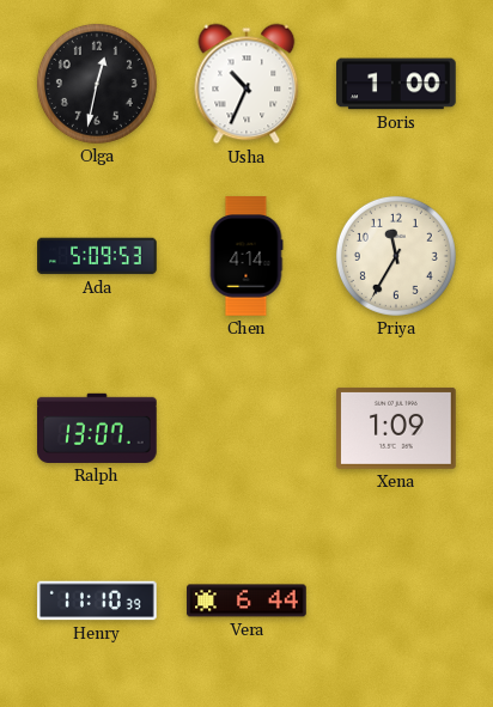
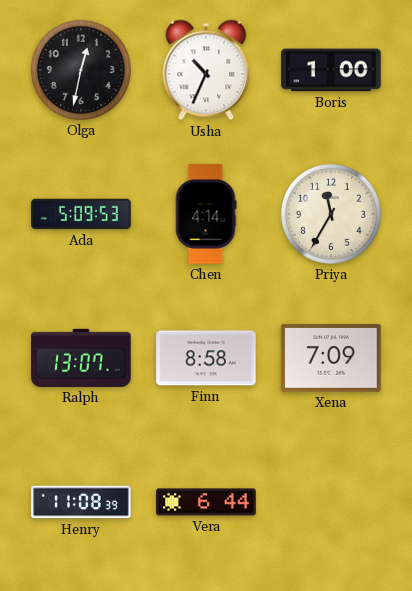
Finn: none -> 8:58 (206, 358)
Xena: 1:09 -> 7:09 (331, 358)
Henry: 11:10 -> 11:08 (81, 502)
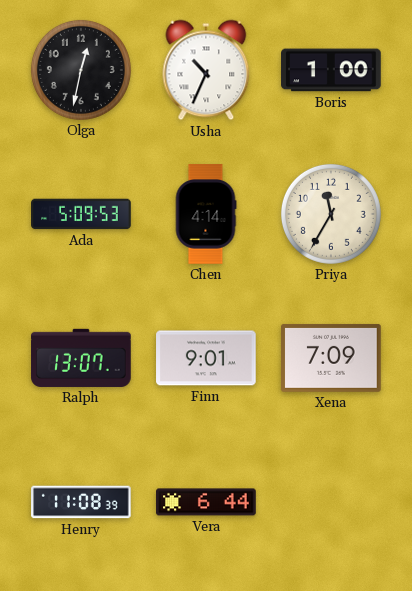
Finn: 8:58 -> 9:01 (206, 358)
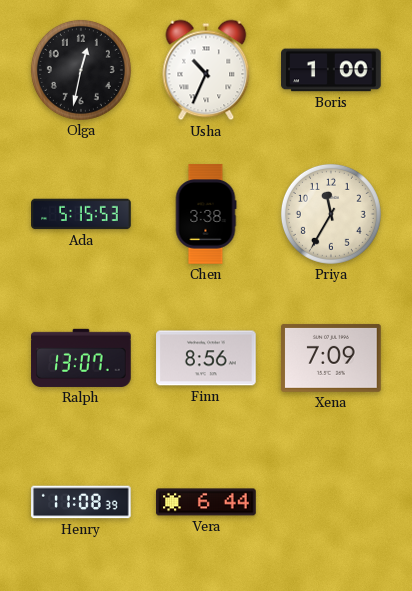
Ada: 5:09 -> 5:15 (81, 214)
Chen: 4:14 -> 3:38 (206, 214)
Finn: 9:01 -> 8:56 (206, 358)
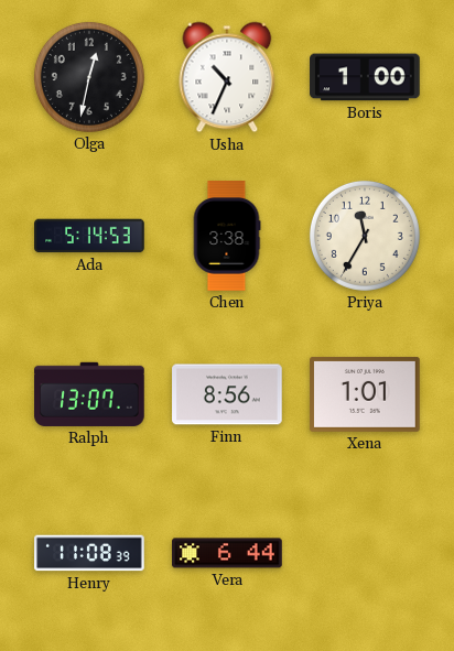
Ada: 5:15 -> 5:14 (89, 236)
Xena: 7:09 -> 1:01 (365, 394)
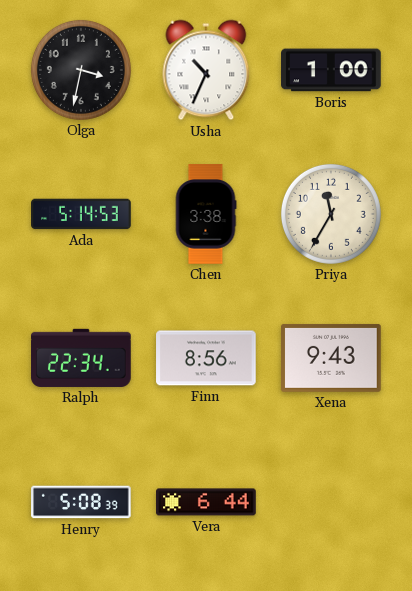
Olga: 12:32 -> 3:32 (81, 70)
Ralph: 13:07 -> 22:34 (81, 358)
Xena: 1:01 -> 9:43 (331, 358)
Henry: 11:08 -> 5:08 (81, 502)
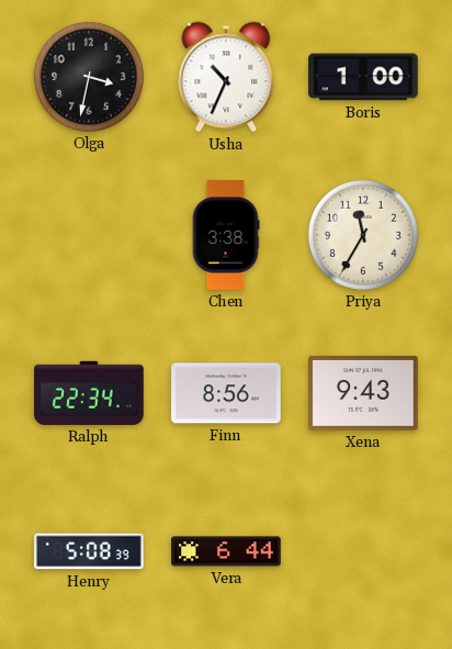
Ada: 5:14 -> none (81, 214)
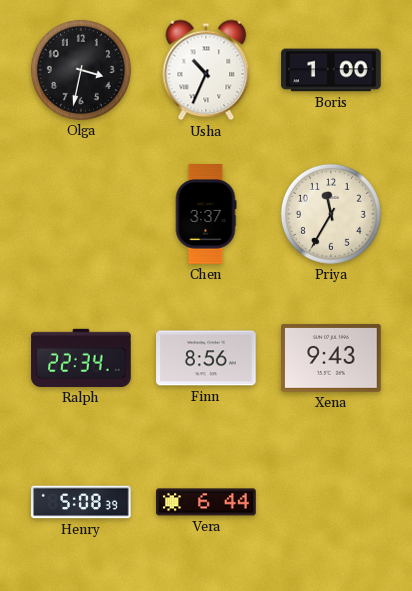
Chen: 3:38 -> 3:37 (206, 214)
